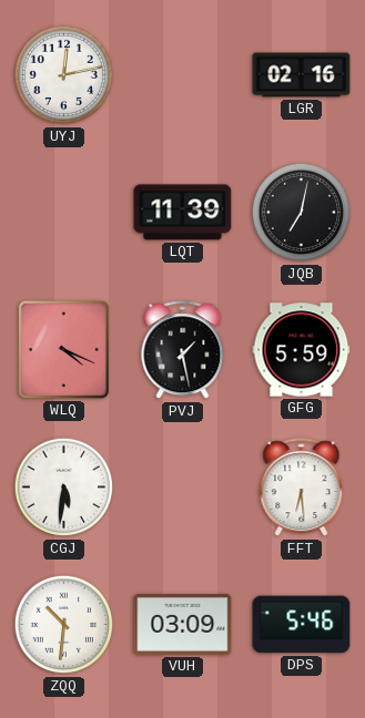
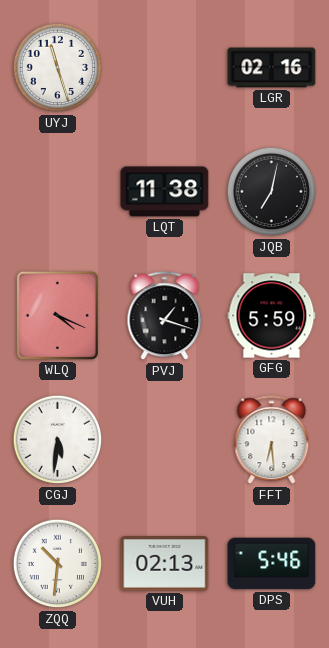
UYJ: 12:13 -> 11:27 (58, 68)
LQT: 11:39 -> 11:38 (165, 192)
PVJ: 1:28 -> 1:18 (165, 316)
VUH: 03:09 -> 02:13 (165, 564)
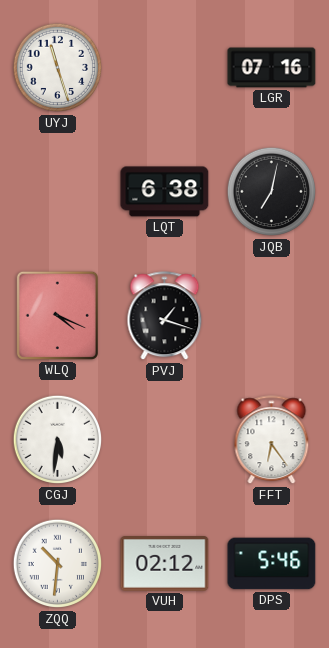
LGR: 02:16 -> 07:16 (272, 68)
LQT: 11:38 -> 6:38 (165, 192)
GFG: 5:59 -> none (272, 316)
FFT: 6:29 -> 6:24 (272, 440)
VUH: 02:13 -> 02:12 (165, 564)
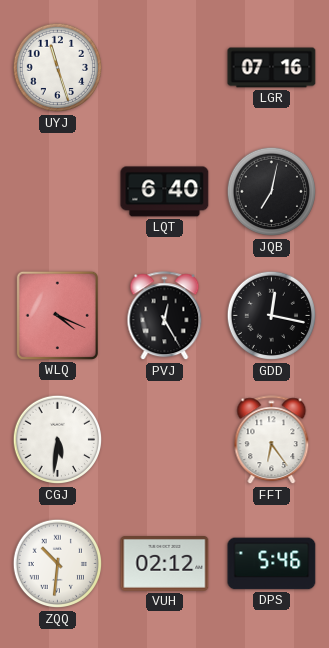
LQT: 6:38 -> 6:40 (165, 192)
PVJ: 1:18 -> 12:25 (165, 316)
GDD: none -> 12:17 (272, 316)
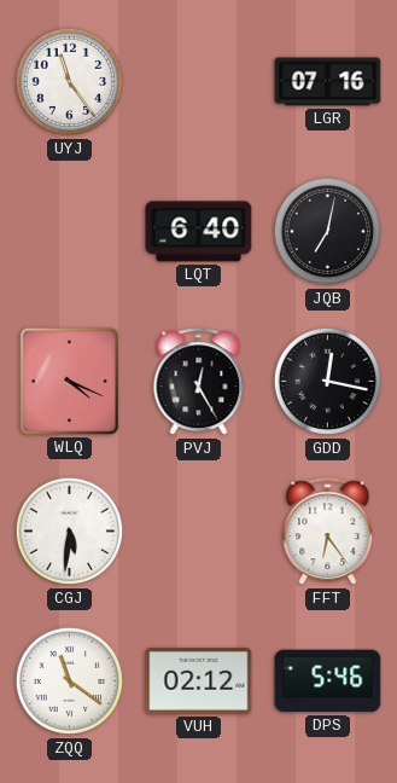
UYJ: 11:27 -> 11:24 (70, 82)
ZQQ: 10:31 -> 11:21 (70, 681)
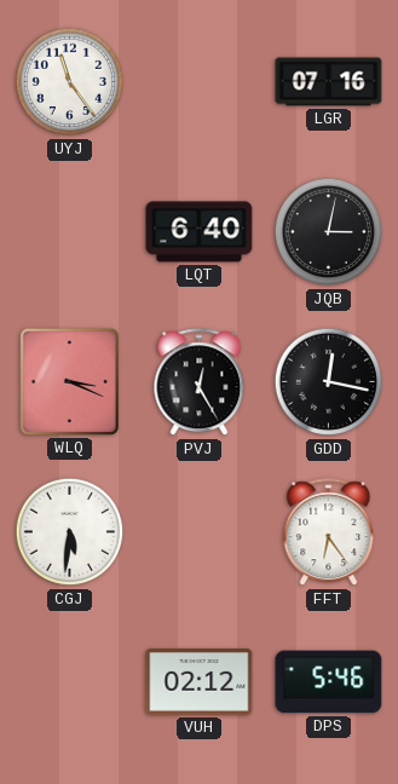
JQB: 7:02 -> 3:02 (329, 232)
WLQ: 4:19 -> 3:19 (69, 381)
ZQQ: 11:21 -> none (70, 681)
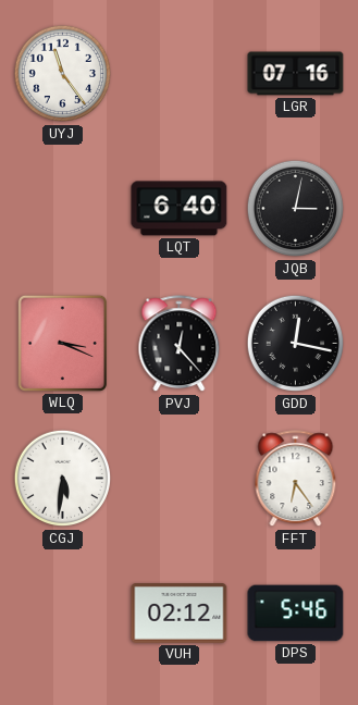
PVJ: 12:25 -> 12:23 (180, 344)
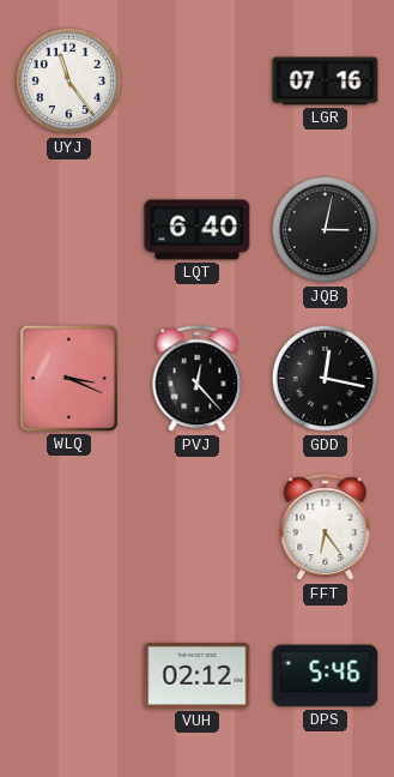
CGJ: 5:31 -> none (63, 479)
